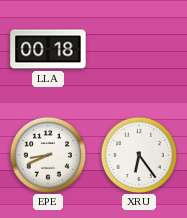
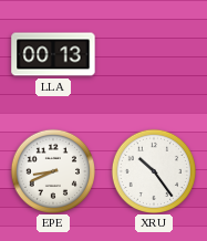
LLA: 00:18 -> 00:13 (53, 54)
XRU: 6:24 -> 10:24 (153, 170)
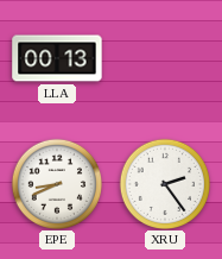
XRU: 10:24 -> 2:24 (164, 183)
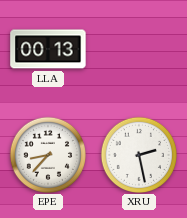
EPE: 8:41 -> 8:37 (47, 154)
XRU: 2:24 -> 2:28 (138, 154)
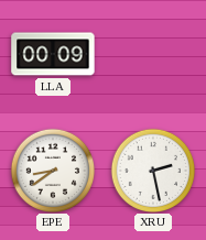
LLA: 00:13 -> 00:09 (53, 54)
EPE: 8:37 -> 8:39 (52, 170)
